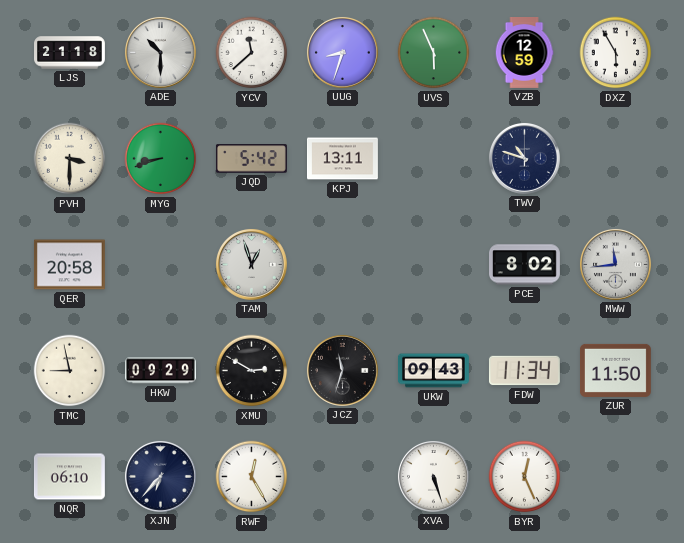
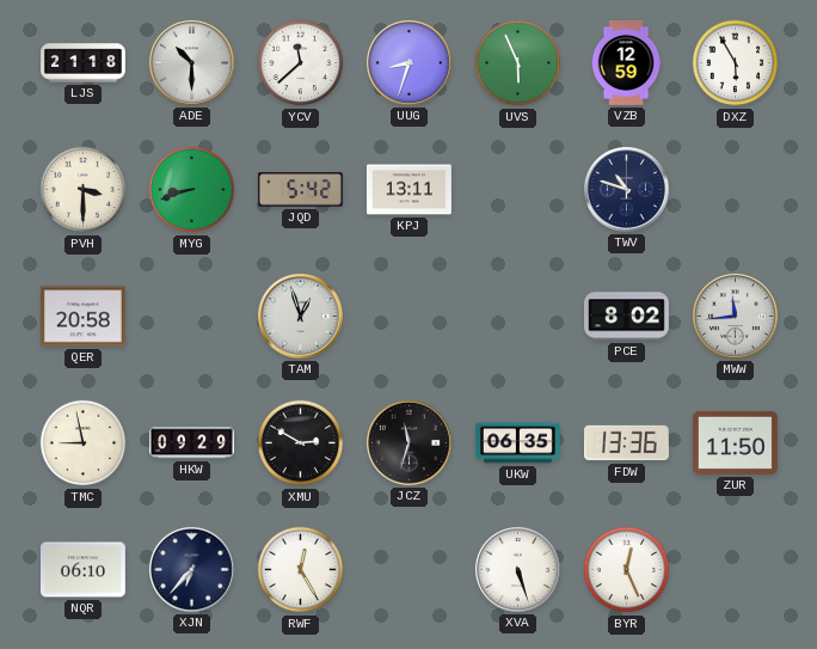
UKW: 09:43 -> 06:35 (517, 443)
FDW: 11:34 -> 13:36 (626, 443)
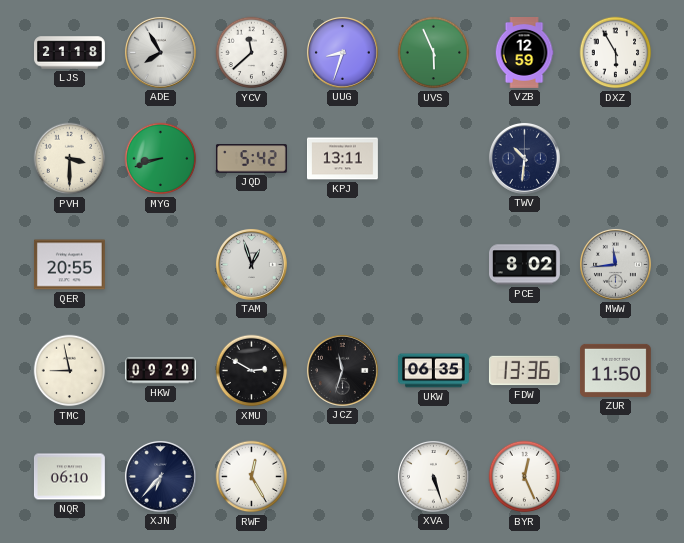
ADE: 10:30 -> 7:55 (160, 52)
TWV: 10:48 -> 10:31 (524, 158)
QER: 20:58 -> 20:55 (69, 265)
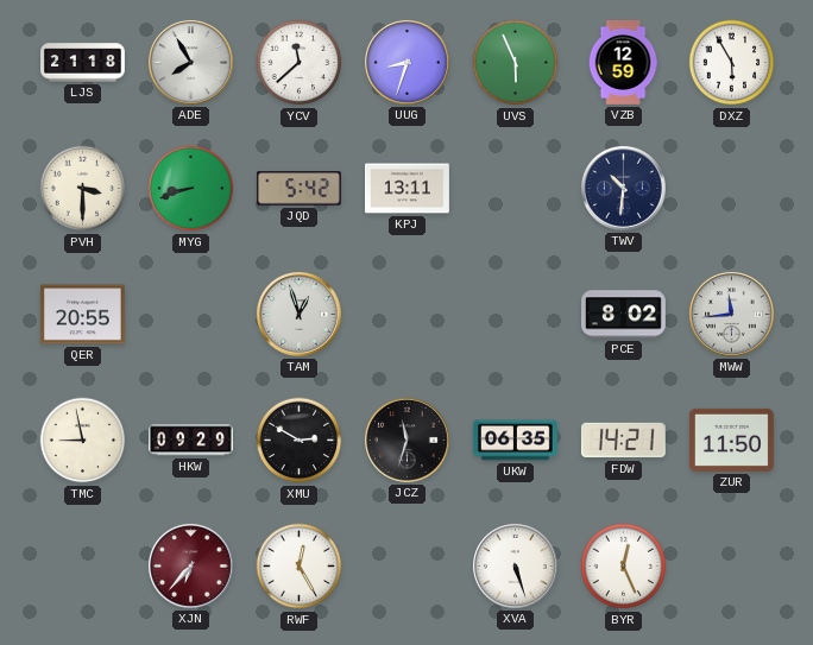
FDW: 13:36 -> 14:21 (623, 441)
NQR: 06:10 -> none (69, 477)
XJN dial: navy -> burgundy (190, 565)
